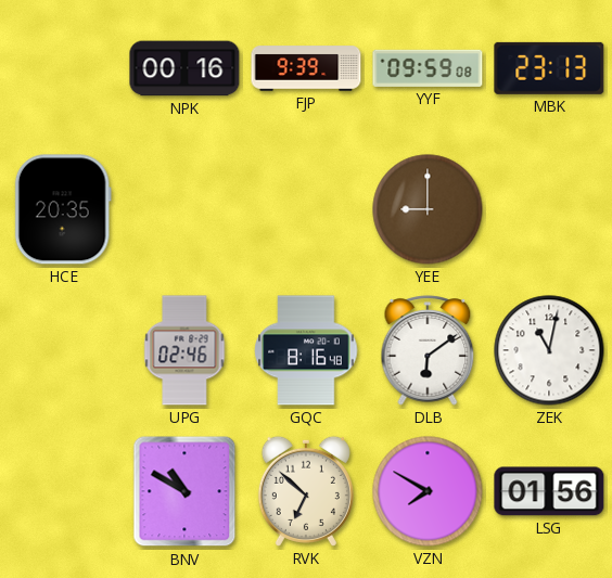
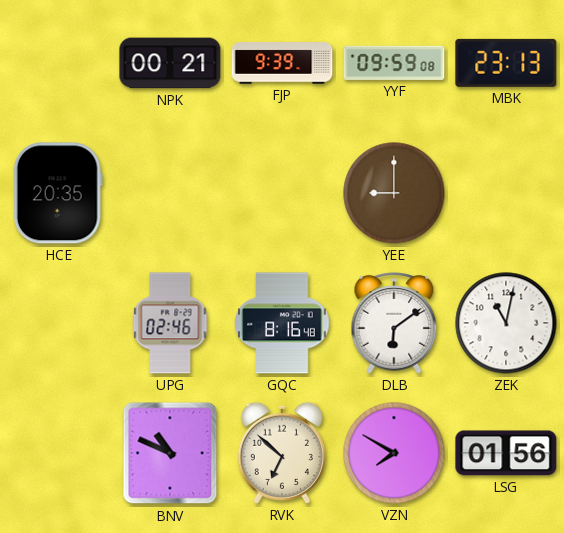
NPK: 00:16 -> 00:21 (170, 63)
BNV: 10:50 -> 10:49 (170, 453)
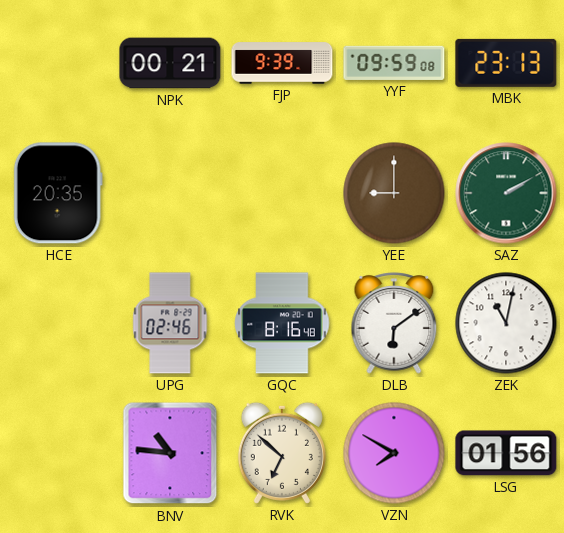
SAZ: none -> 2:10 (506, 193)
BNV: 10:49 -> 10:46 (170, 453)
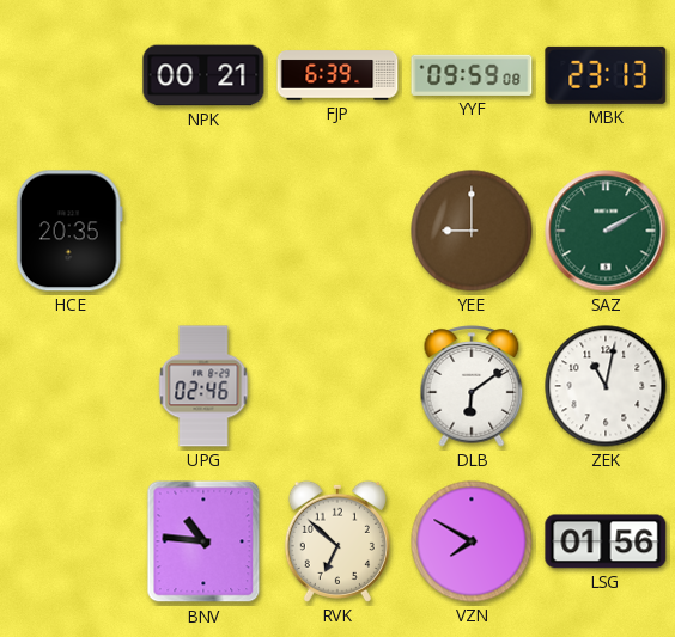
FJP: 9:39 -> 6:39 (337, 75)
GQC: 8:16 -> none (282, 323)
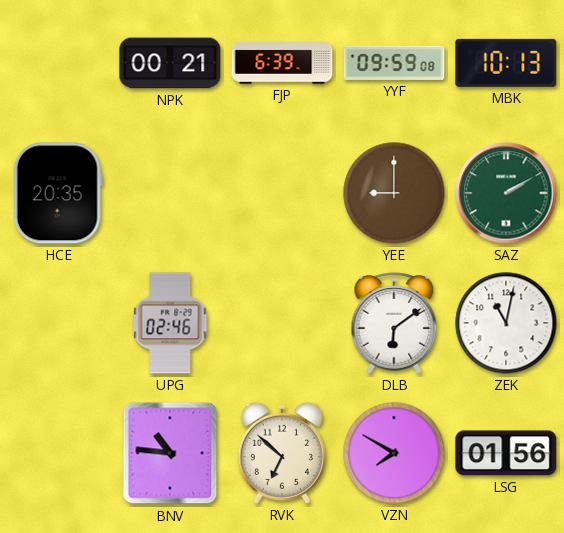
MBK: 23:13 -> 10:13 (506, 63)
